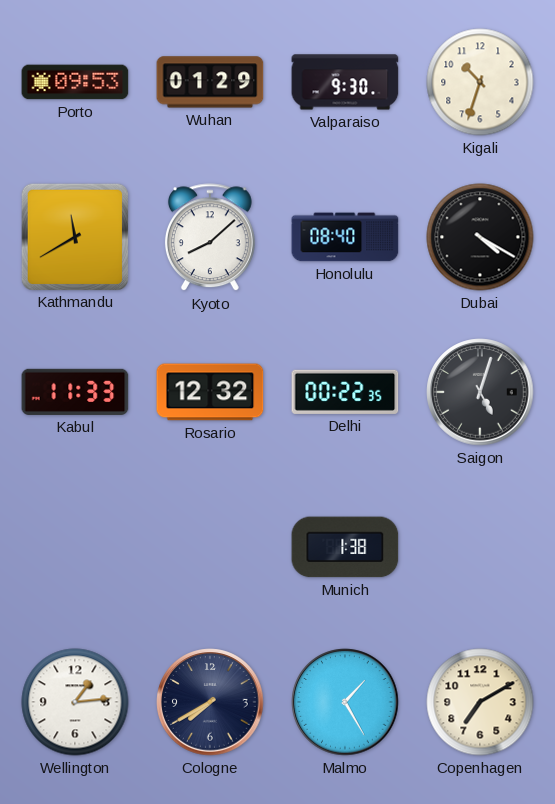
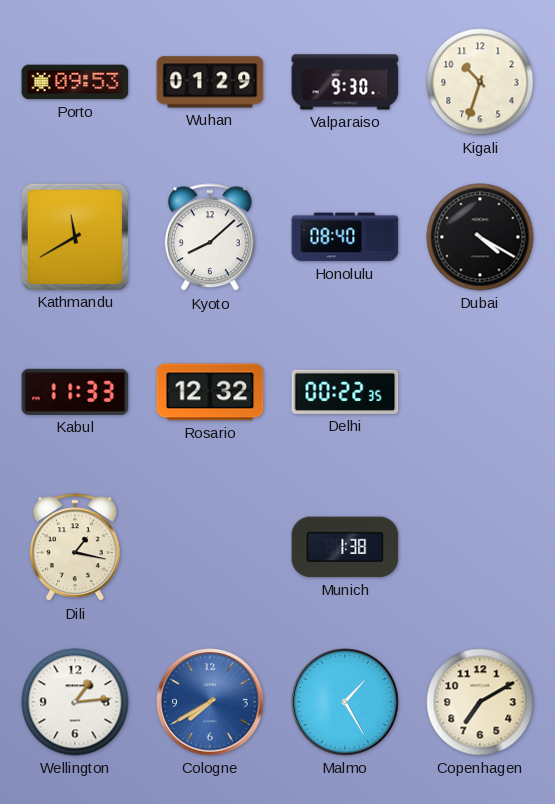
Saigon: 5:03 -> none (480, 392)
Dili: none -> 1:17 (75, 548)
Cologne dial: navy -> blue (210, 702)
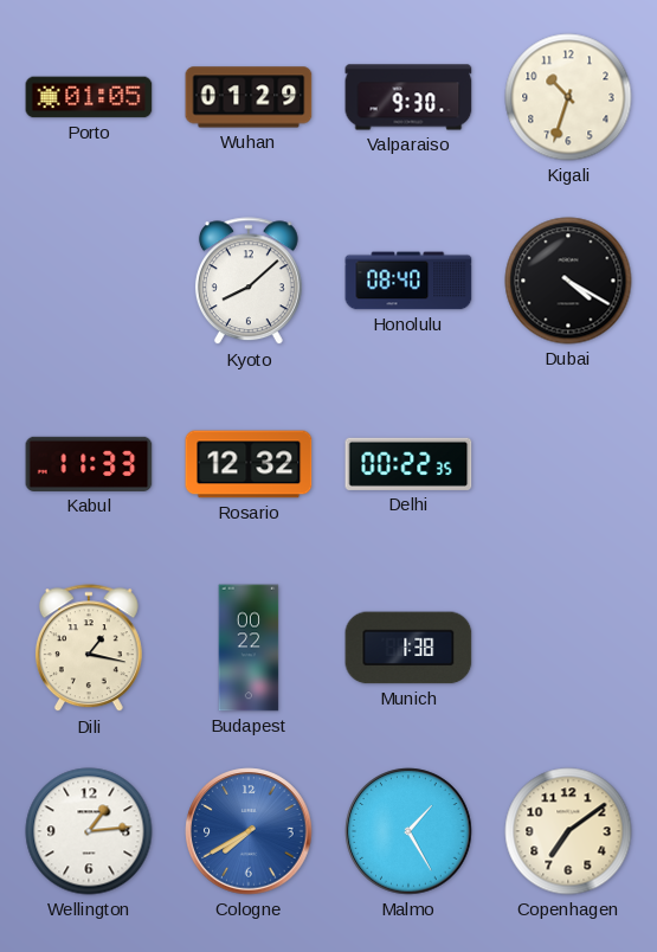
Porto: 09:53 -> 01:05 (89, 97)
Kathmandu: 11:40 -> none (74, 236)
Budapest: none -> 00:22 (249, 648)
Copenhagen: 7:10 -> 7:09 (568, 831)
